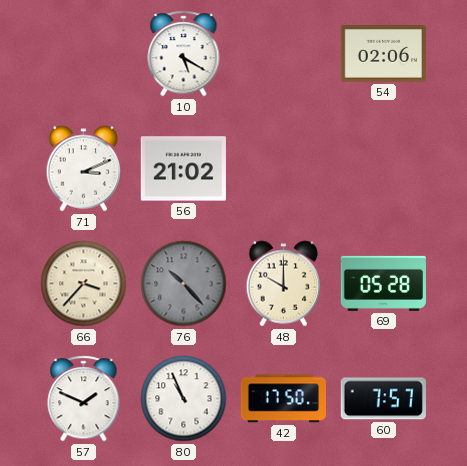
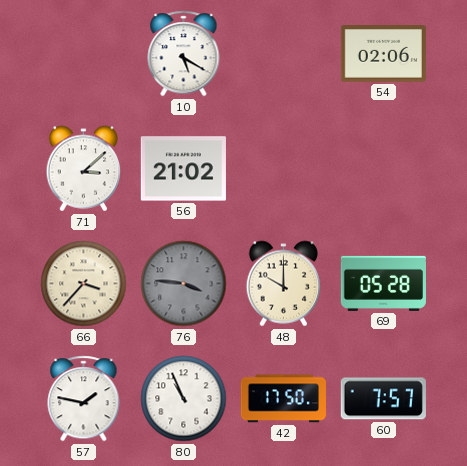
71: 3:11 -> 3:08 (84, 169)
76: 10:23 -> 3:46 (184, 284)
57: 1:49 -> 1:47 (84, 399)
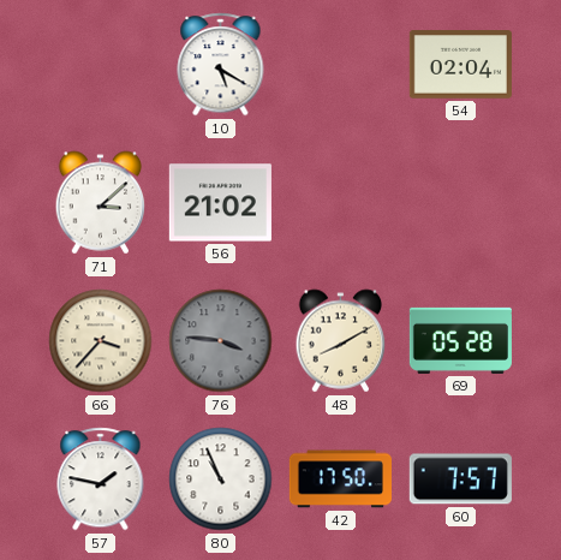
54: 02:06 -> 02:04 (460, 65)
48: 10:00 -> 8:10 (341, 341)
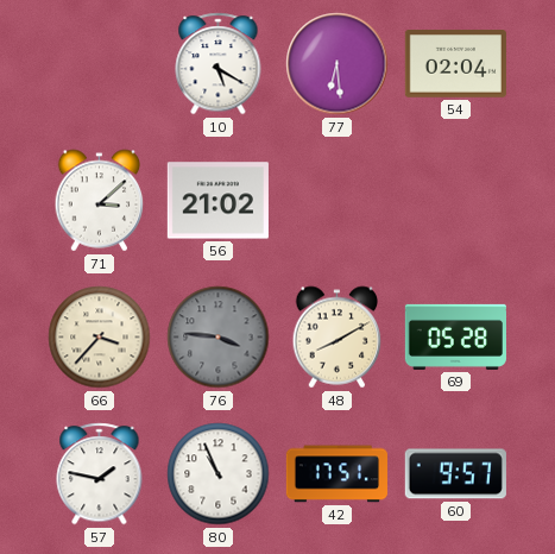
77: none -> 6:29 (338, 64)
42: 17:50 -> 17:51 (336, 474)
60: 7:57 -> 9:57 (455, 474)
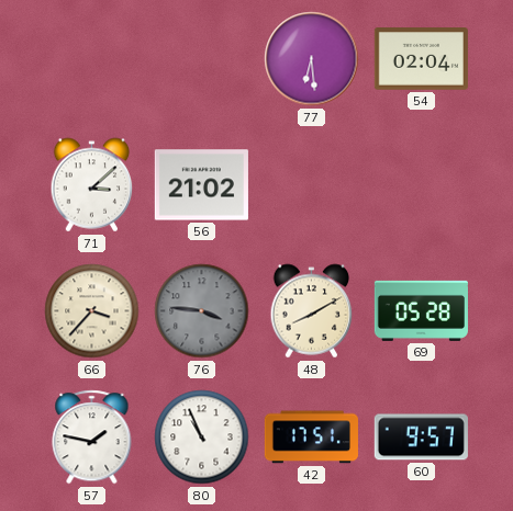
10: 5:20 -> none (219, 64)
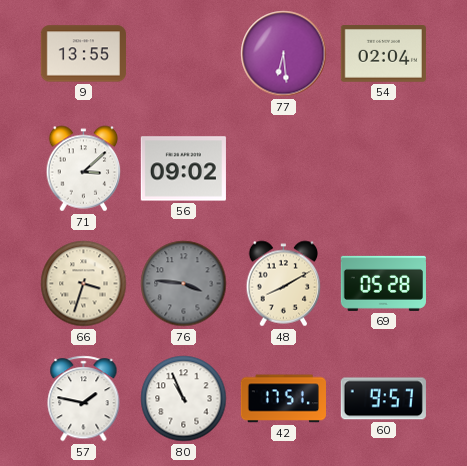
9: none -> 13:55 (83, 54)
56: 21:02 -> 09:02 (183, 169)
66: 3:37 -> 3:33 (84, 284)
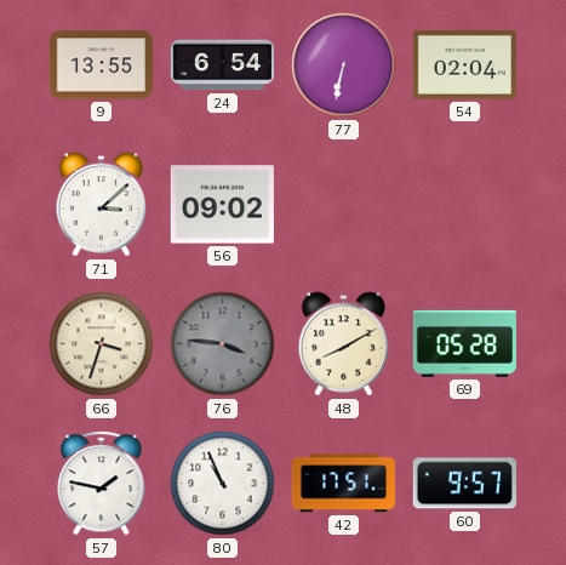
24: none -> 6:54 (222, 65)
77: 6:29 -> 6:32 (344, 65)
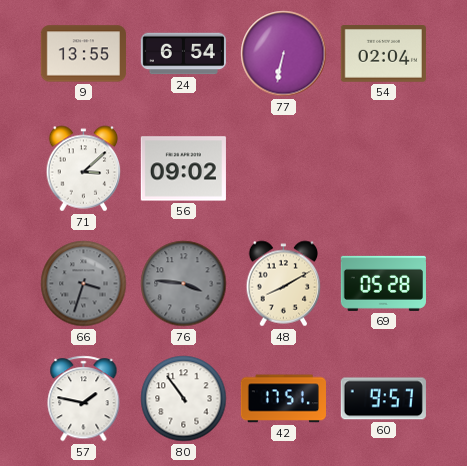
66 dial: cream -> grey (84, 284)
80: 10:56 -> 10:54 (184, 399)
